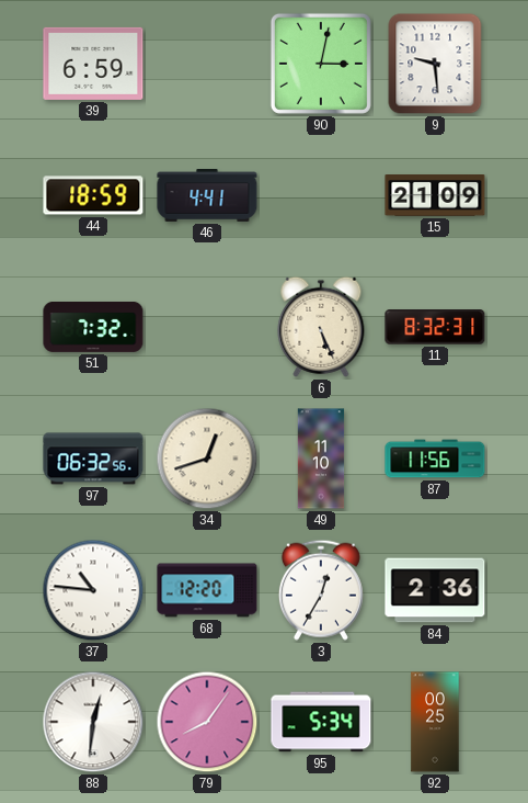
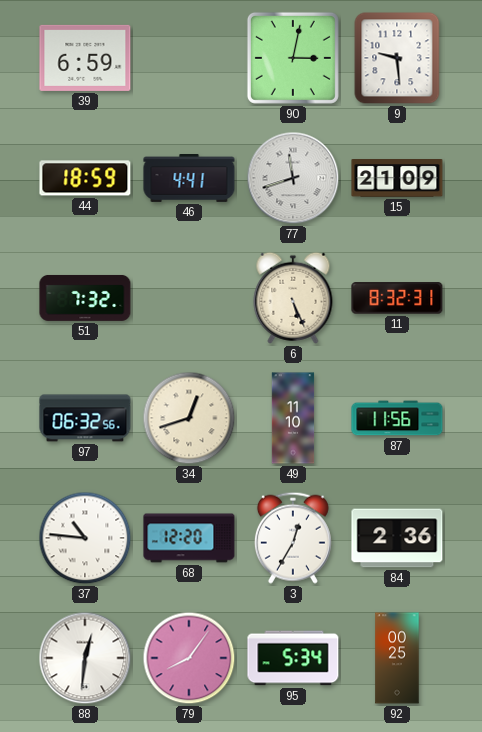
77: none -> 11:42 (293, 178)
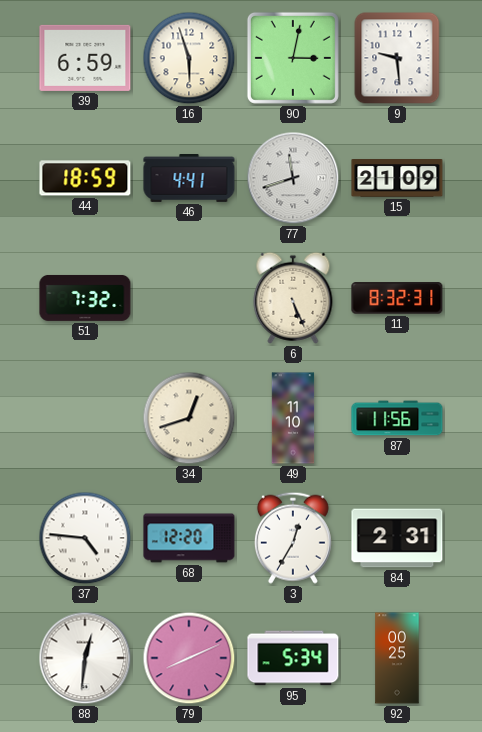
16: none -> 5:57 (189, 58)
97: 06:32 -> none (85, 418)
37: 10:46 -> 4:46 (85, 538)
84: 2:36 -> 2:31 (397, 538)
79: 8:06 -> 8:11 (189, 658)
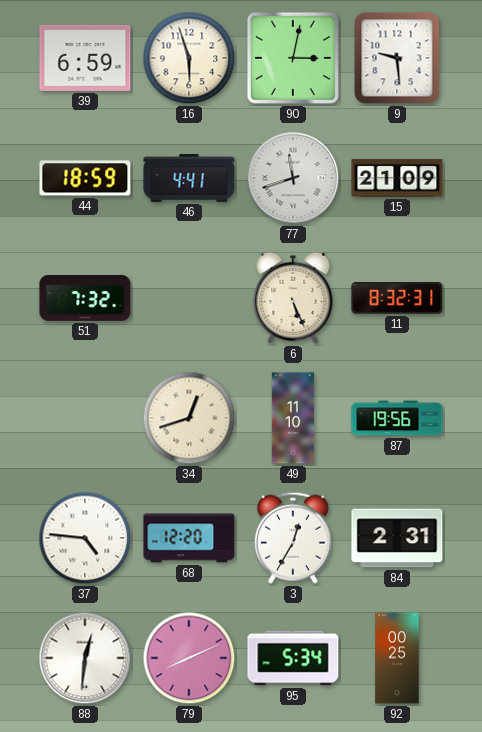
87: 11:56 -> 19:56 (397, 418)
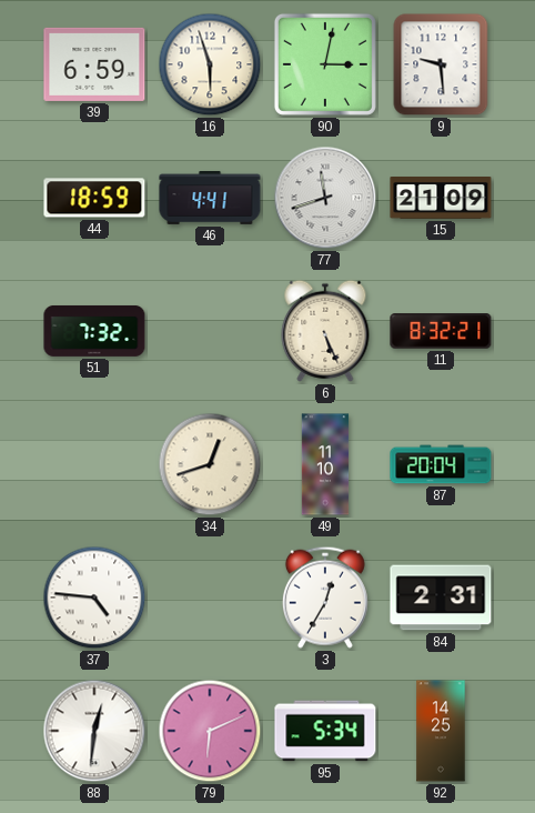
11: 8:32:31 -> 8:32:21 (441, 331)
87: 19:56 -> 20:04 (441, 464)
68: 12:20 -> none (189, 538)
79: 8:11 -> 6:11 (210, 731)
92: 00:25 -> 14:25 (441, 731)
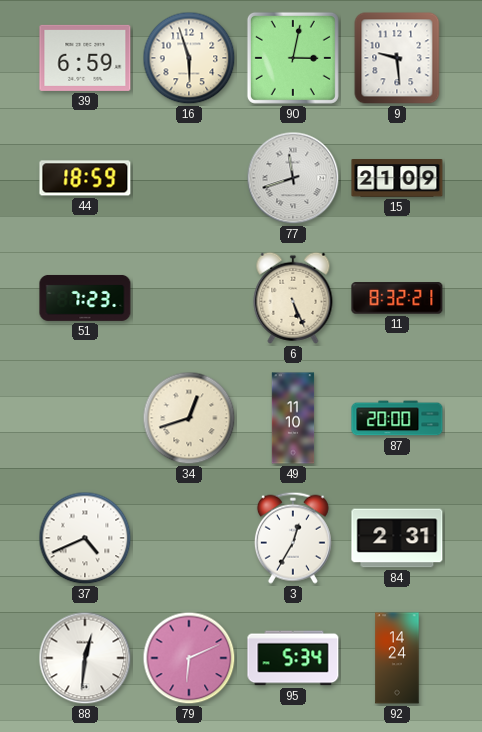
46: 4:41 -> none (210, 199)
51: 7:32 -> 7:23 (85, 298)
87: 20:04 -> 20:00 (397, 418)
37: 4:46 -> 4:41 (85, 538)
92: 14:25 -> 14:24 (397, 658)
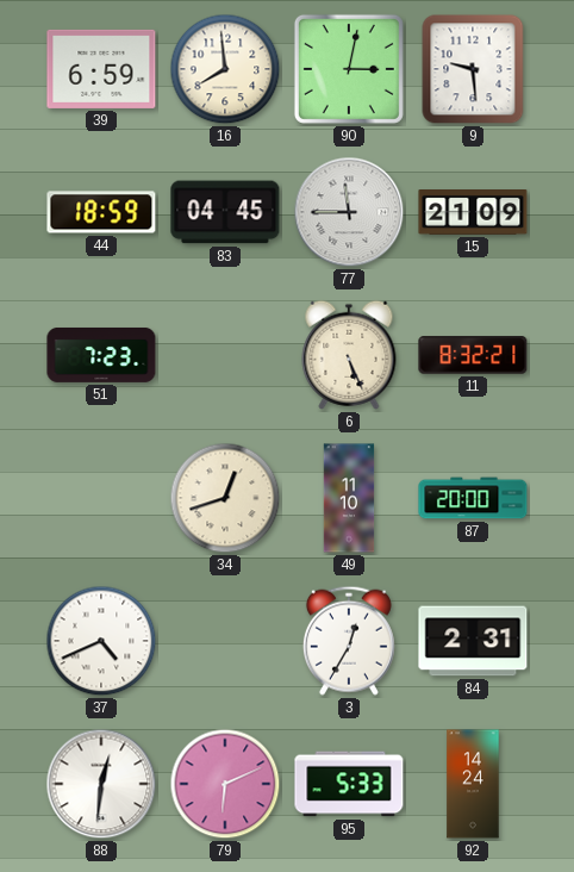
16: 5:57 -> 7:59 (225, 69)
83: none -> 04:45 (225, 212)
77: 11:42 -> 11:45 (349, 212)
95: 5:34 -> 5:33 (349, 784)
